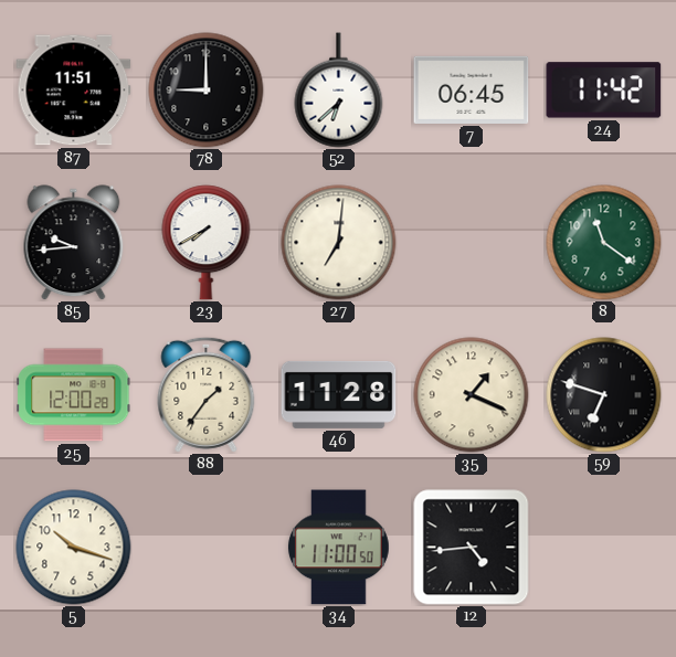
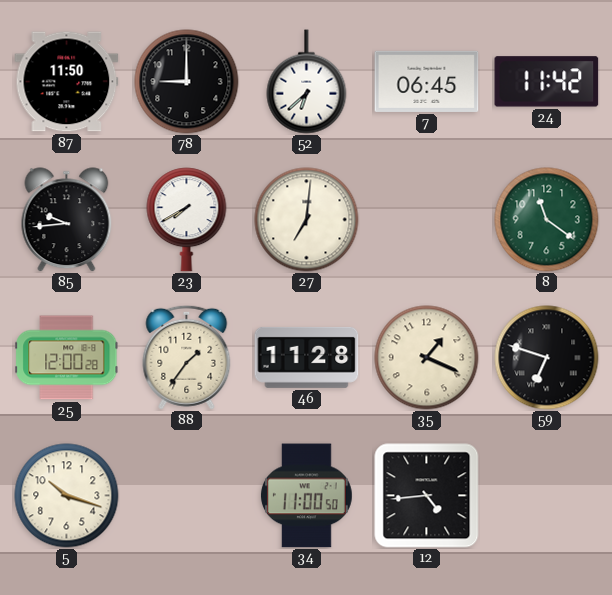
87: 11:51 -> 11:50 (67, 82)
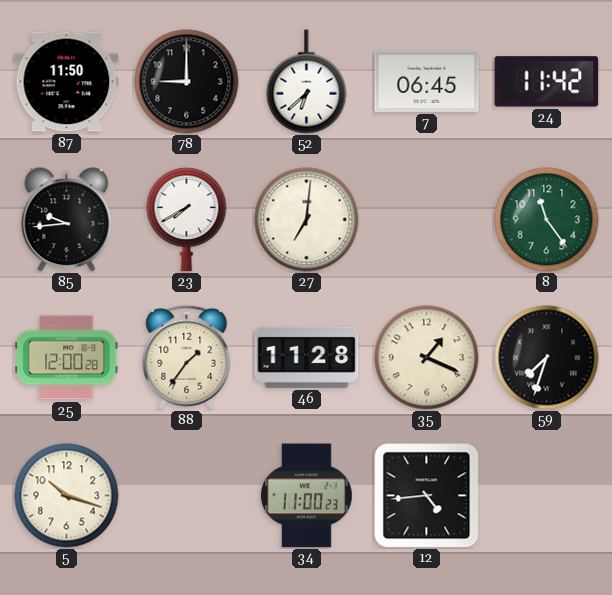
8: 11:21 -> 11:24 (547, 220)
59: 6:48 -> 7:33 (547, 358)
34: 11:00:50 -> 11:00:23 (307, 496)
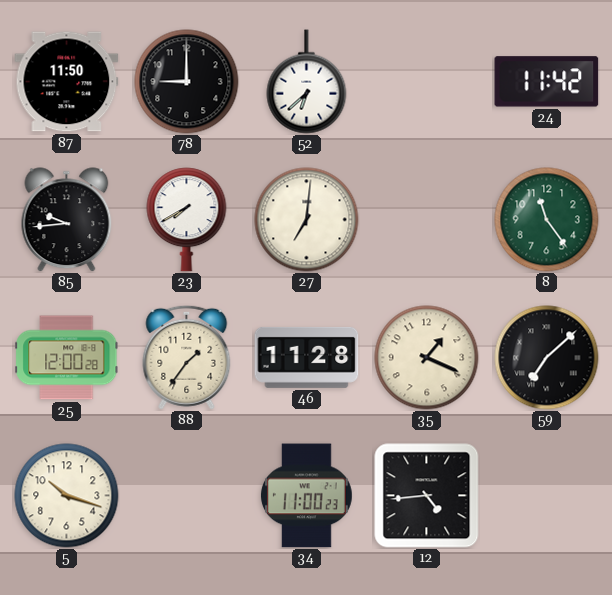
7: 06:45 -> none (427, 81)
59: 7:33 -> 7:08 (547, 358)
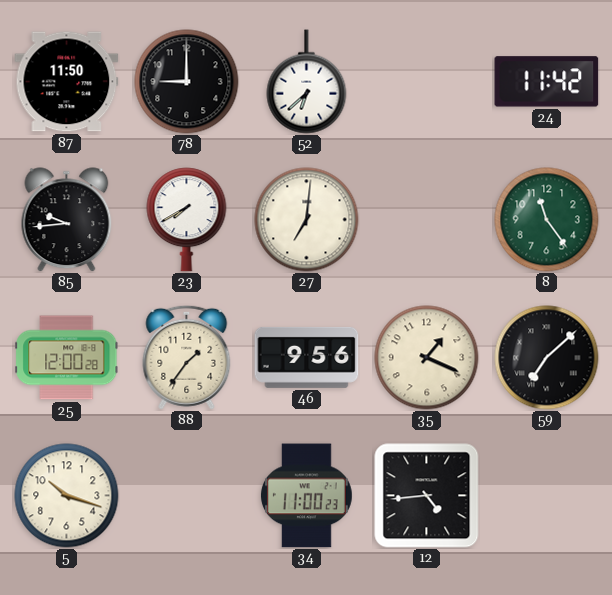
46: 11:28 -> 9:56 (307, 357)
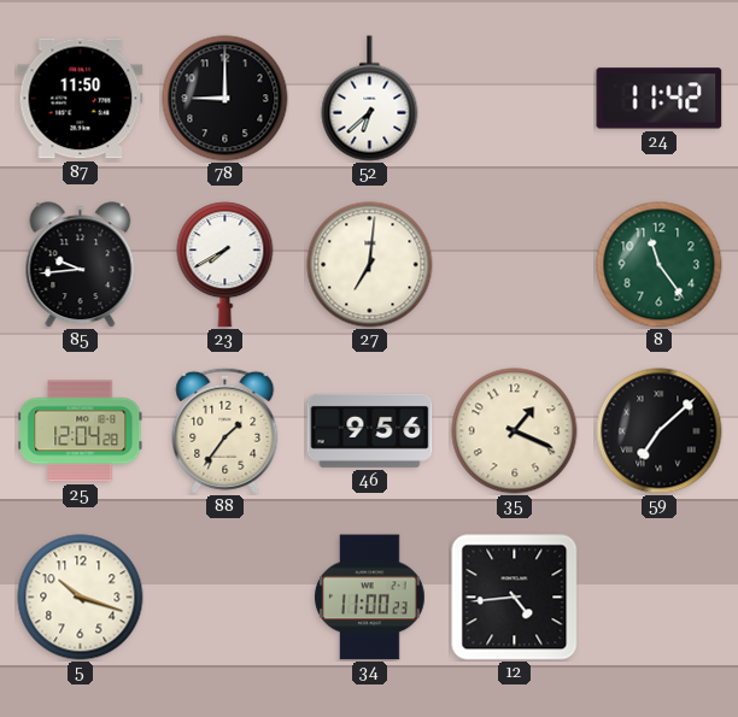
25: 12:00 -> 12:04 (81, 431)
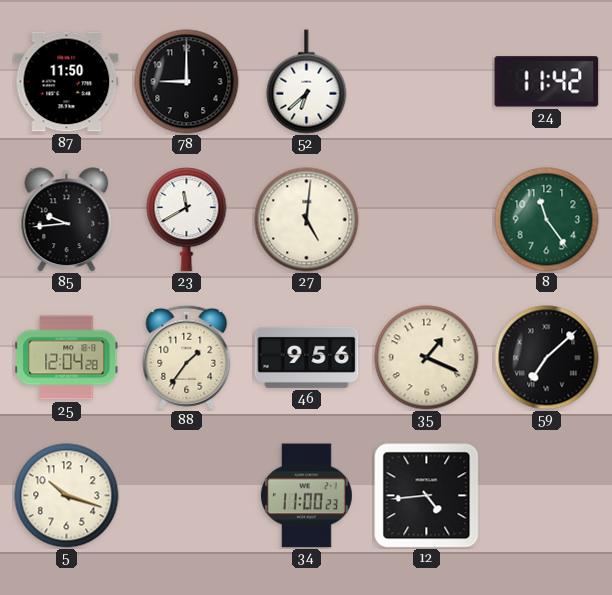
23: 7:40 -> 11:40 (187, 220)
27: 7:01 -> 5:01 (307, 220)
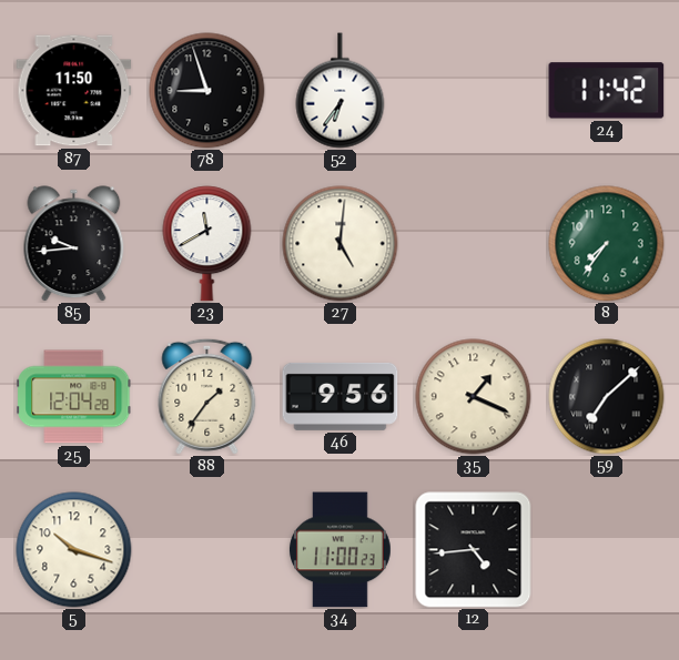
78: 9:00 -> 8:57 (207, 91)
52: 6:38 -> 6:36 (341, 91)
8: 11:24 -> 7:36 (607, 244)
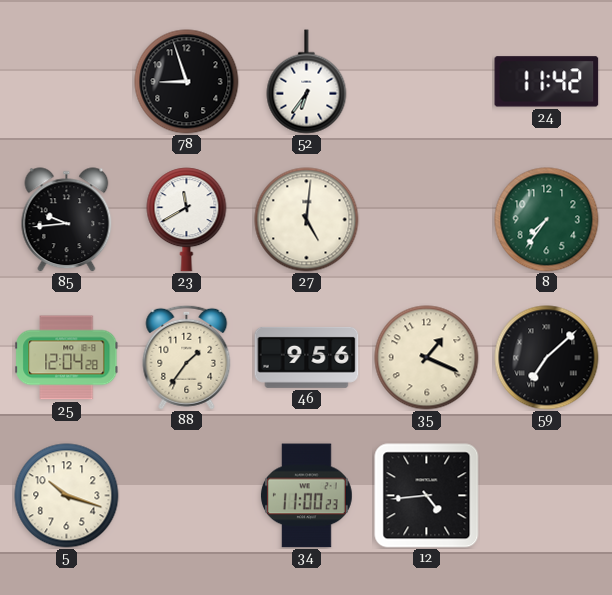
87: 11:50 -> none (74, 91)
